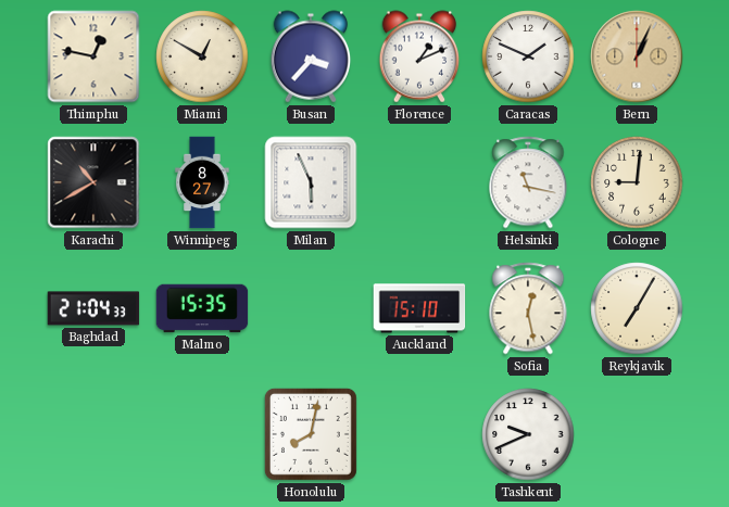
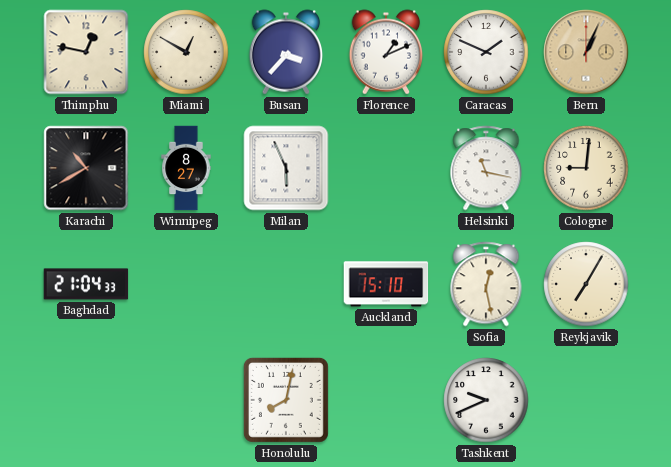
Malmo: 15:35 -> none (202, 308)
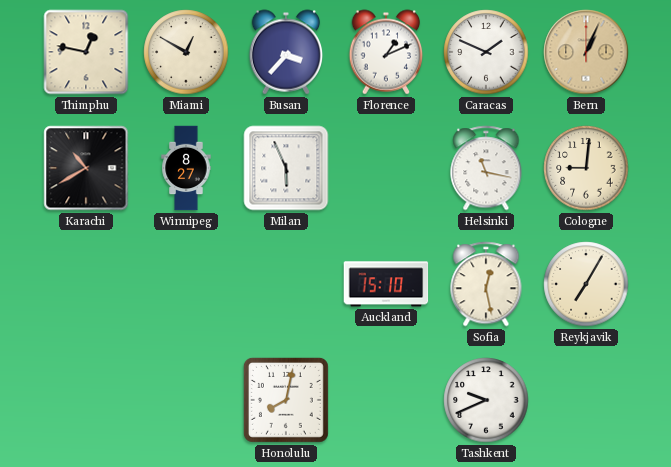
Baghdad: 21:04 -> none (86, 284)
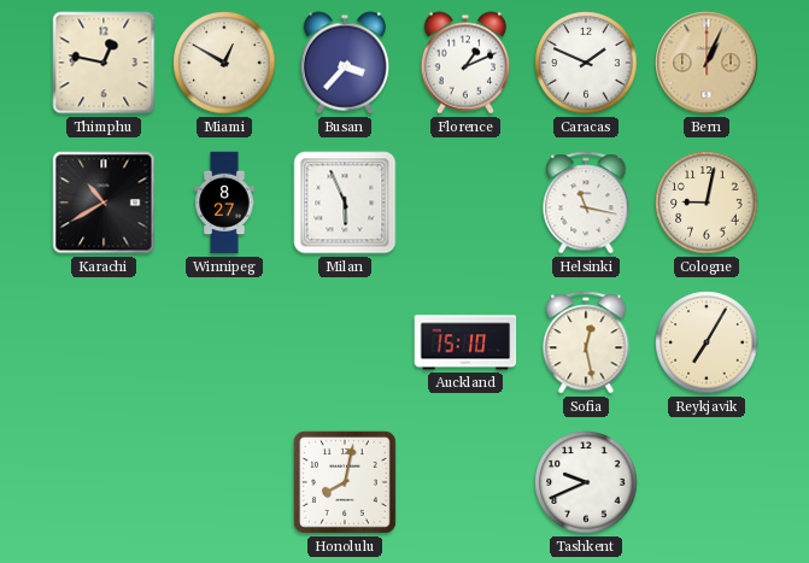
Cologne: 9:01 -> 9:02 (707, 203)
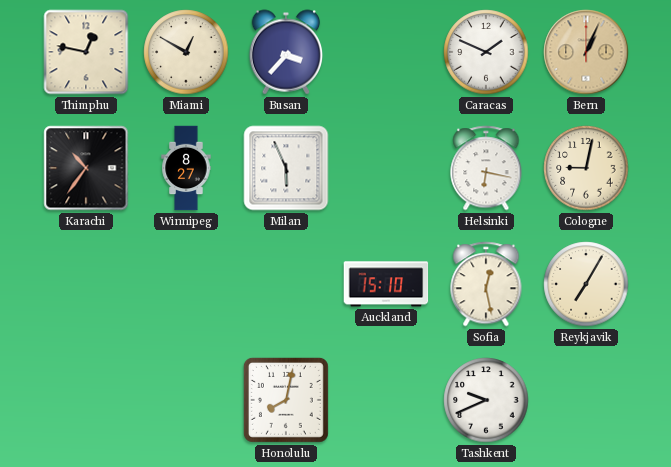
Florence: 1:11 -> none (465, 63)
Karachi: 10:40 -> 10:36 (86, 168)
Helsinki: 11:17 -> 6:17 (486, 168)
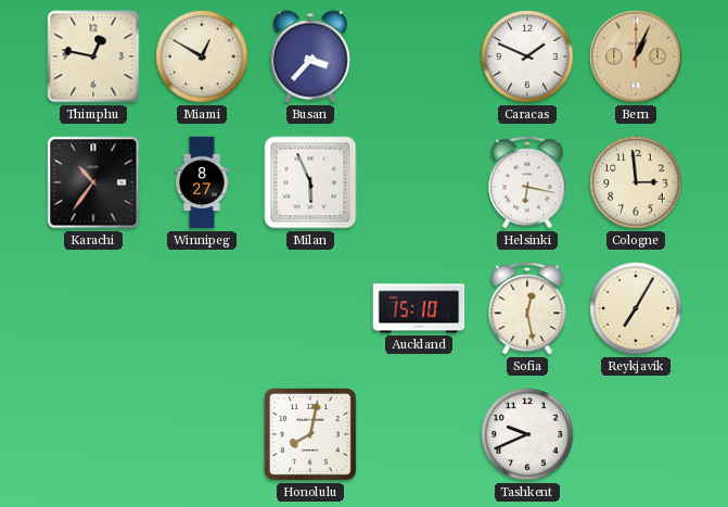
Cologne: 9:02 -> 2:59 (636, 182)
